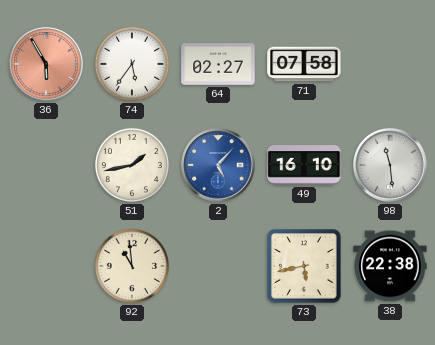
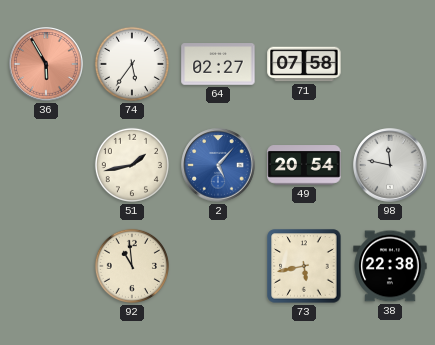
49: 16:10 -> 20:54 (304, 165)
98: 11:29 -> 11:47 (390, 165)
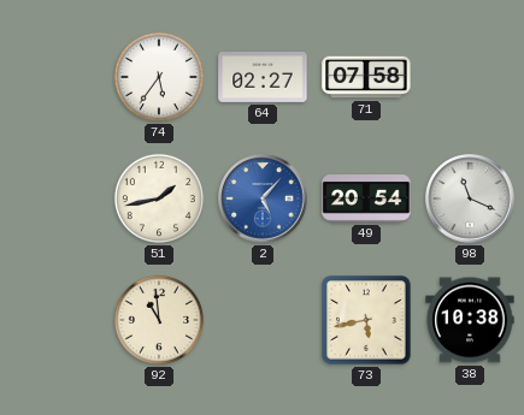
36: 5:55 -> none (46, 64)
98: 11:47 -> 11:19 (470, 198)
38: 22:38 -> 10:38 (470, 320)
